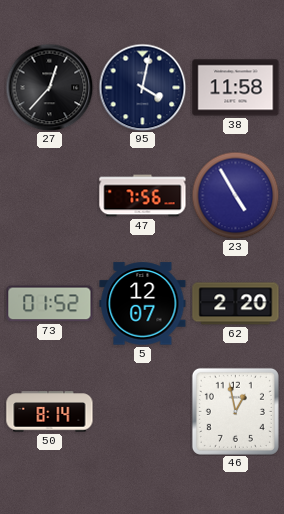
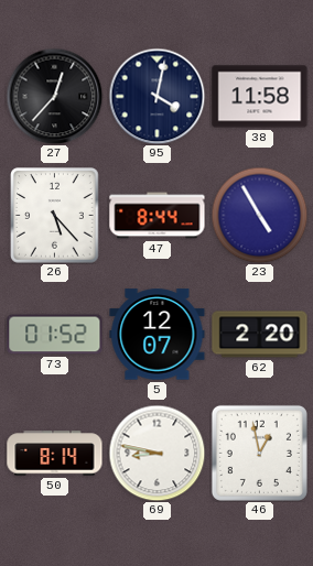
26: none -> 5:23 (55, 216)
47: 7:56 -> 8:44 (158, 216)
69: none -> 8:47 (156, 453)
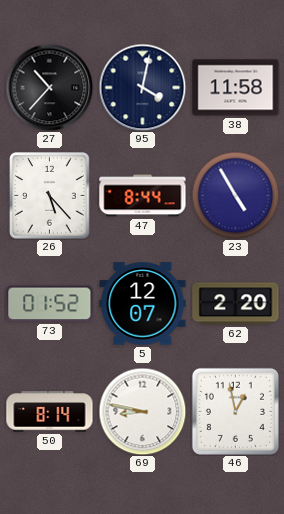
27: 12:37 -> 10:37 (49, 87)
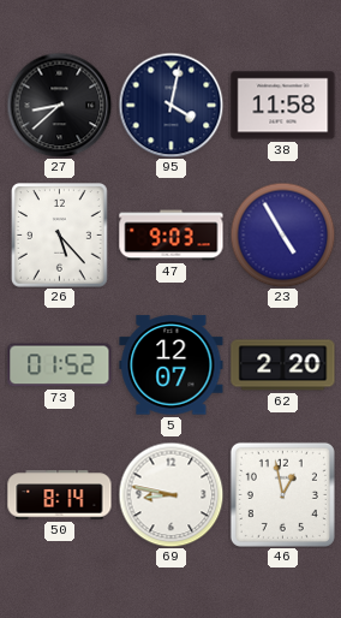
27: 10:37 -> 8:38 (59, 105)
47: 8:44 -> 9:03 (172, 236)
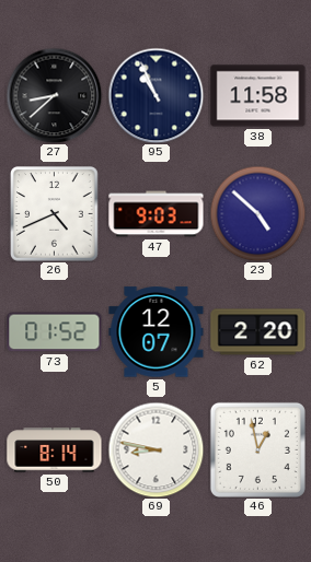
95: 4:02 -> 10:56 (155, 95)
26: 5:23 -> 4:41 (55, 214)
23: 4:55 -> 4:52 (257, 213)
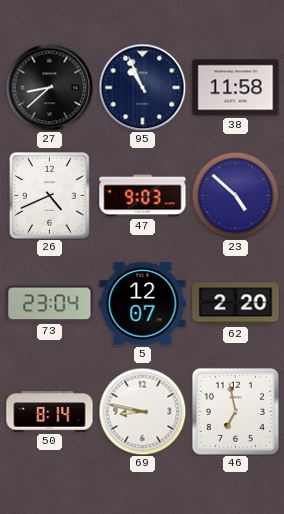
73: 01:52 -> 23:04 (50, 304)
46: 12:58 -> 6:58 (235, 411)
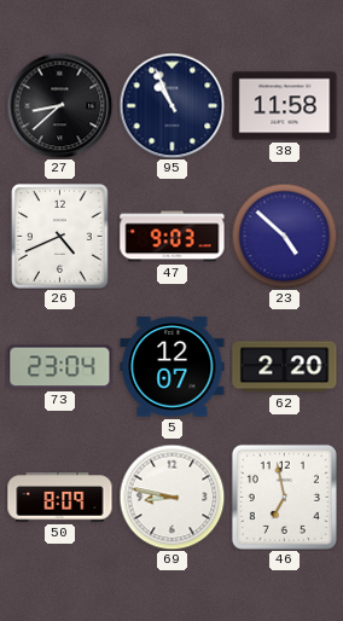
50: 8:14 -> 8:09 (60, 498)
